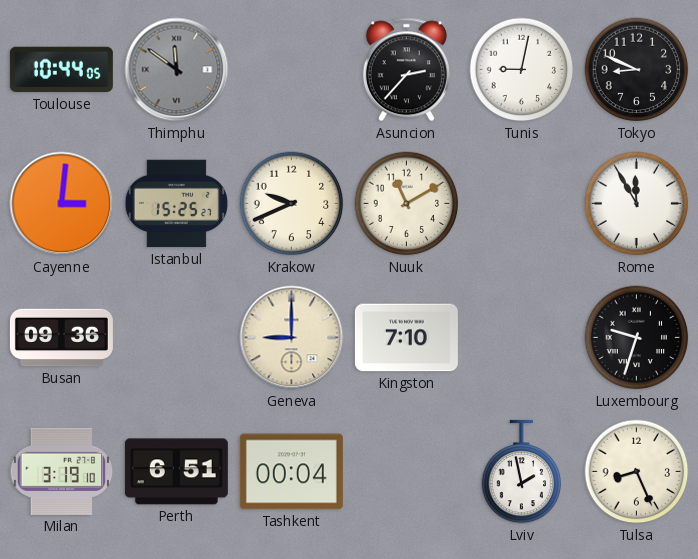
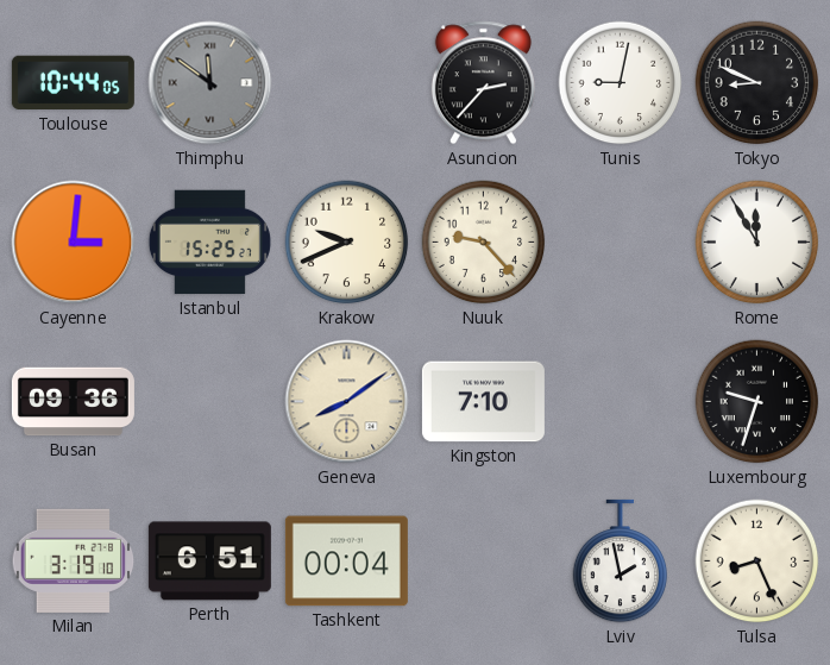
Nuuk: 11:10 -> 9:23 (484, 243)
Geneva: 9:00 -> 8:09 (347, 402)
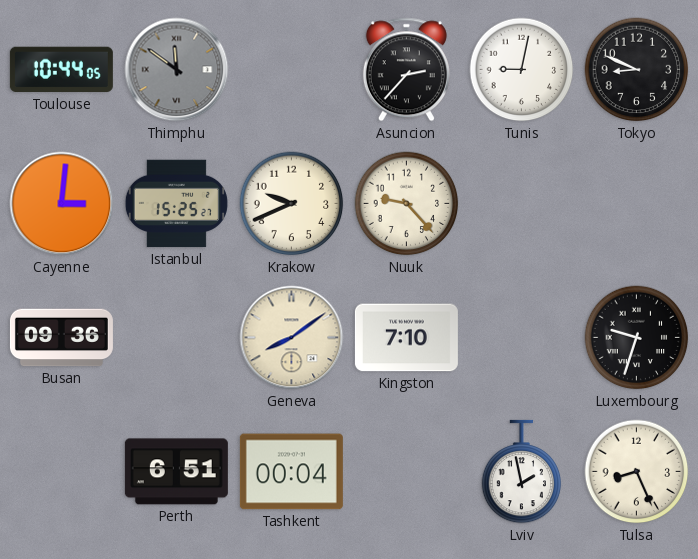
Rome: 11:55 -> none (757, 243)
Milan: 3:19 -> none (74, 560)
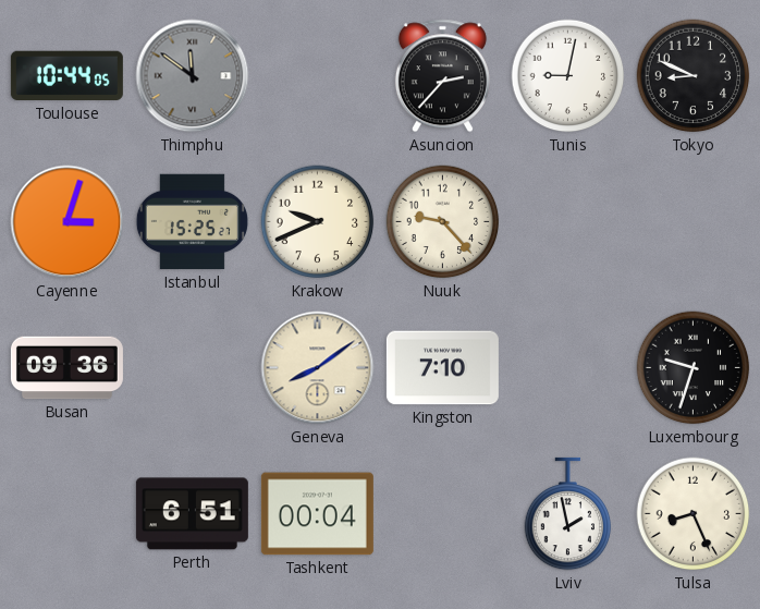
Cayenne: 3:01 -> 3:03 (68, 222)
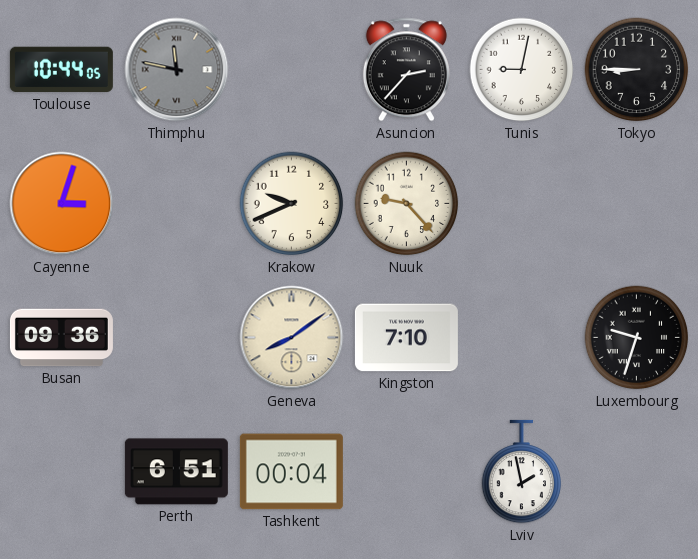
Thimphu: 11:51 -> 11:47 (177, 70)
Tokyo: 8:49 -> 8:45 (637, 70)
Istanbul: 15:25 -> none (192, 222)
Tulsa: 8:26 -> none (694, 514)
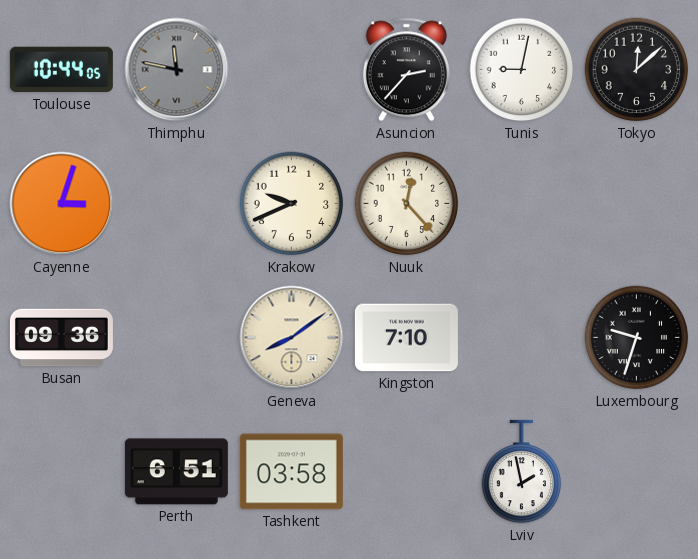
Tokyo: 8:45 -> 12:08 (637, 70)
Nuuk: 9:23 -> 12:23 (407, 204)
Tashkent: 00:04 -> 03:58 (291, 472)
